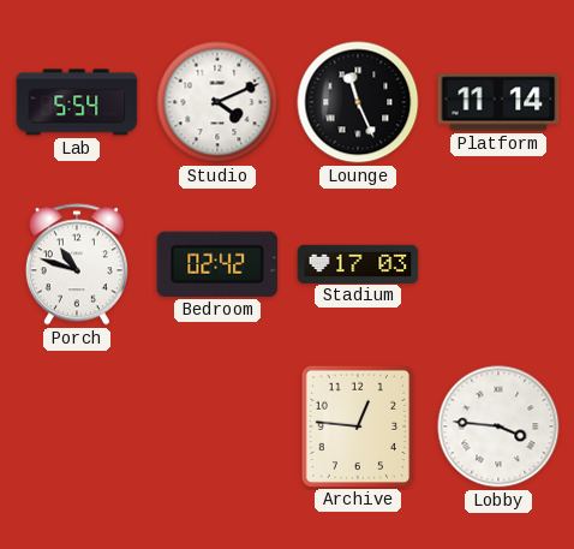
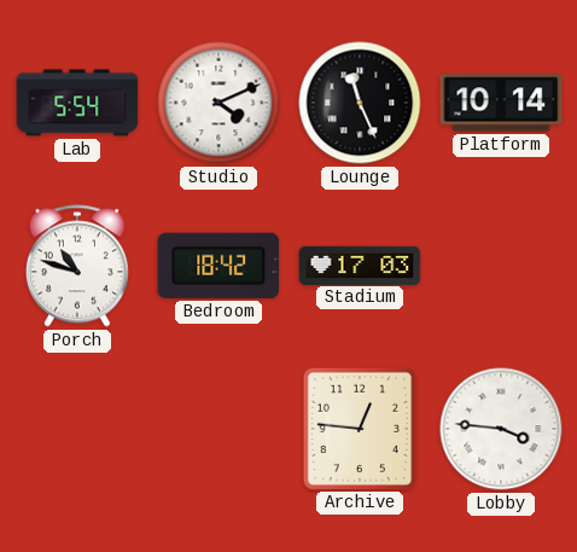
Platform: 11:14 -> 10:14 (501, 103)
Bedroom: 02:42 -> 18:42 (218, 266)
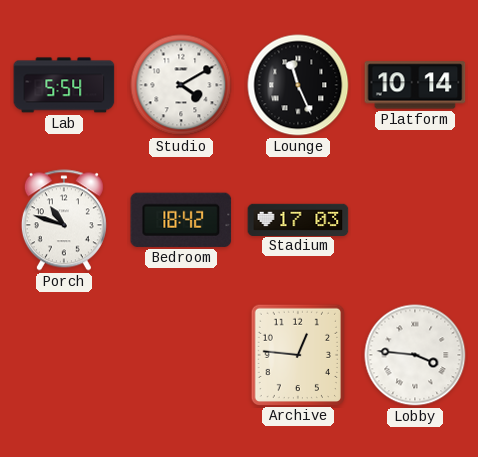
Studio: 4:11 -> 4:10 (181, 85)
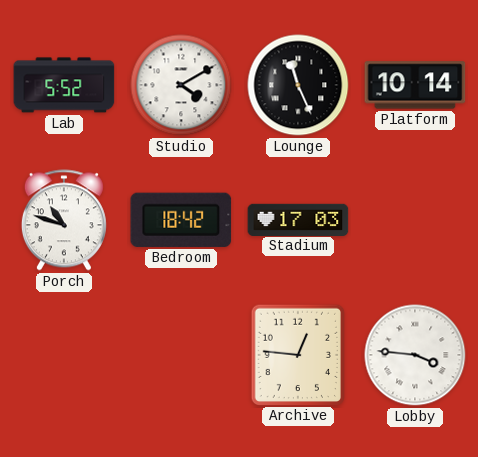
Lab: 5:54 -> 5:52 (64, 85)
